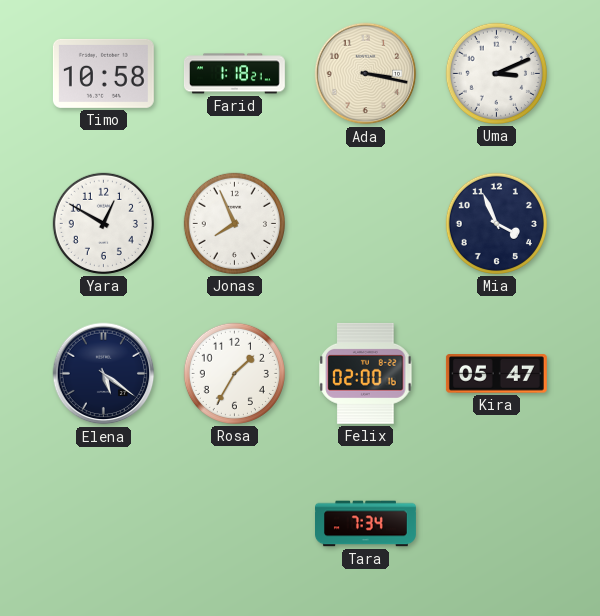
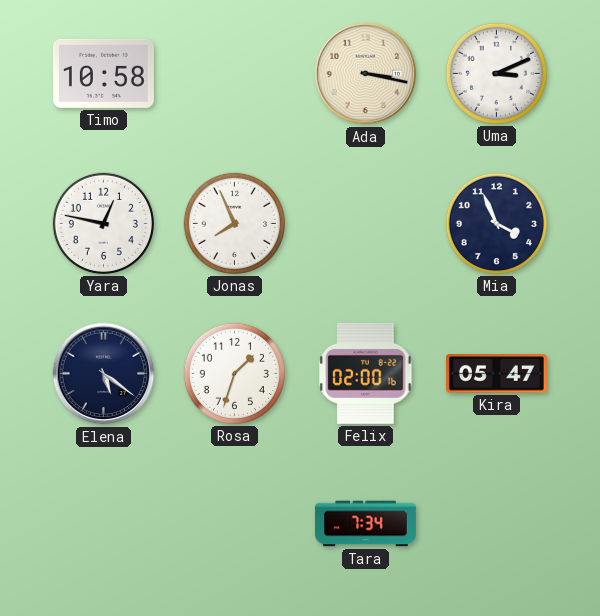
Farid: 1:18 -> none (234, 74)
Yara: 12:50 -> 12:47 (103, 223)
Rosa: 1:35 -> 1:33 (234, 373)
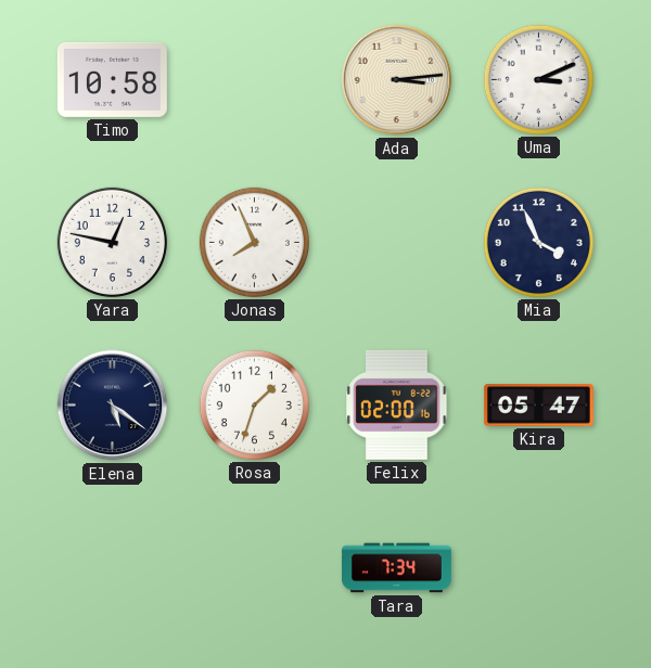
Ada: 3:17 -> 3:14 (397, 80)
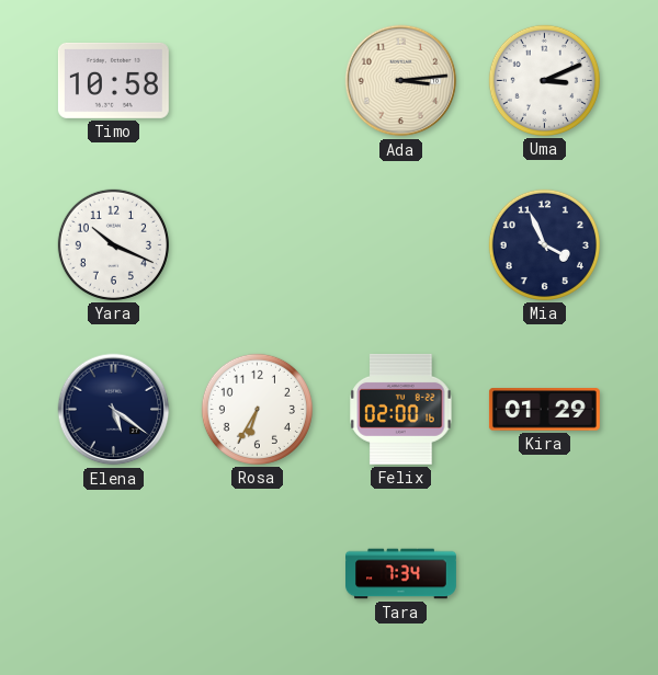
Yara: 12:47 -> 10:19 (113, 244)
Jonas: 7:56 -> none (254, 242)
Rosa: 1:33 -> 6:35 (257, 409)
Kira: 05:47 -> 01:29 (544, 410)
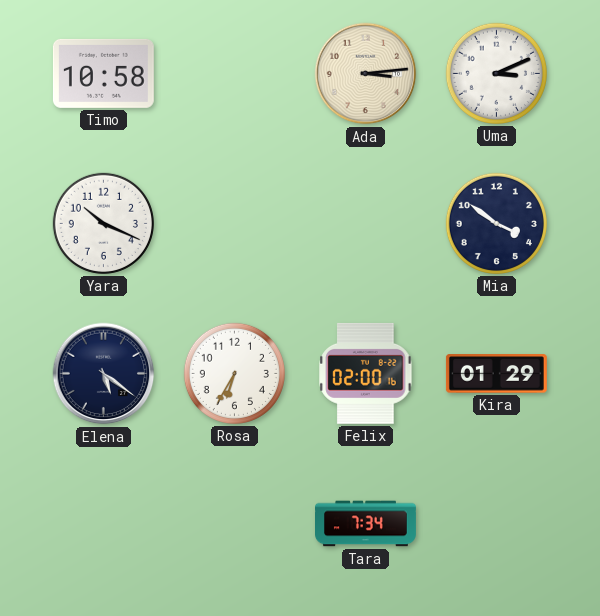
Mia: 3:56 -> 3:51 (496, 223)
